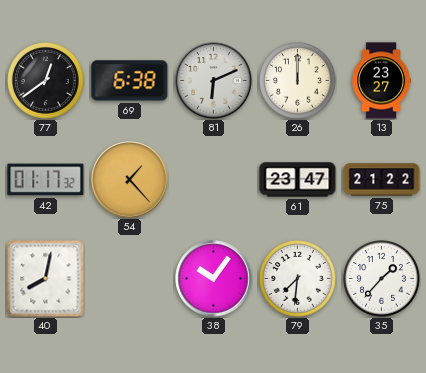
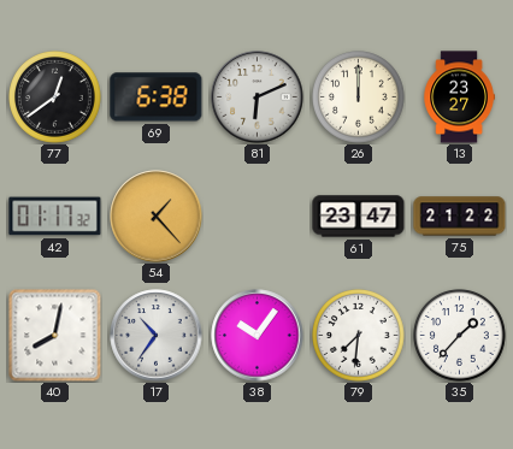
17: none -> 10:36 (157, 336)
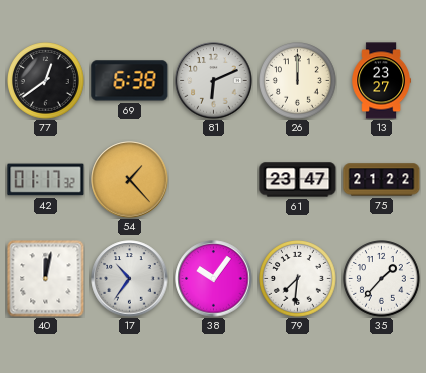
40: 8:02 -> 12:02 (45, 278)
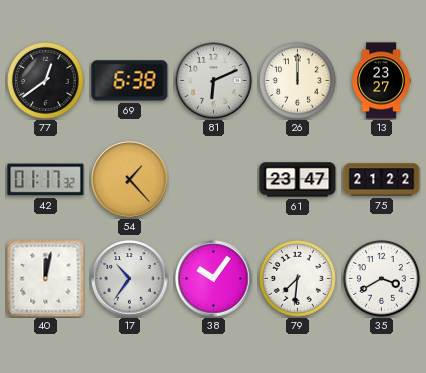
35: 1:37 -> 3:40 (382, 279)
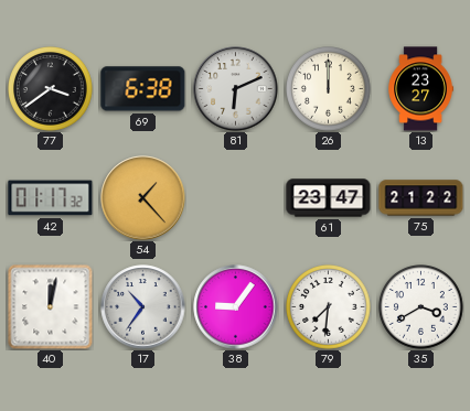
77: 12:39 -> 3:39 (51, 89)
38: 10:06 -> 9:06 (236, 307)
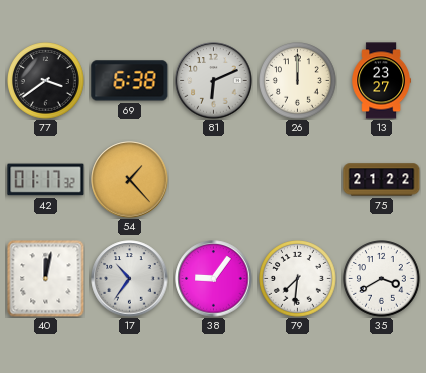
61: 23:47 -> none (329, 198)
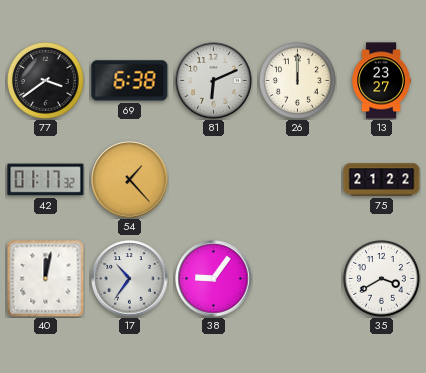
79: 7:31 -> none (298, 279)
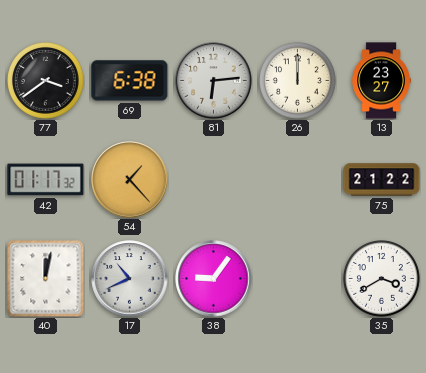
81: 6:11 -> 6:14 (214, 81)
17: 10:36 -> 10:41 (130, 279)
